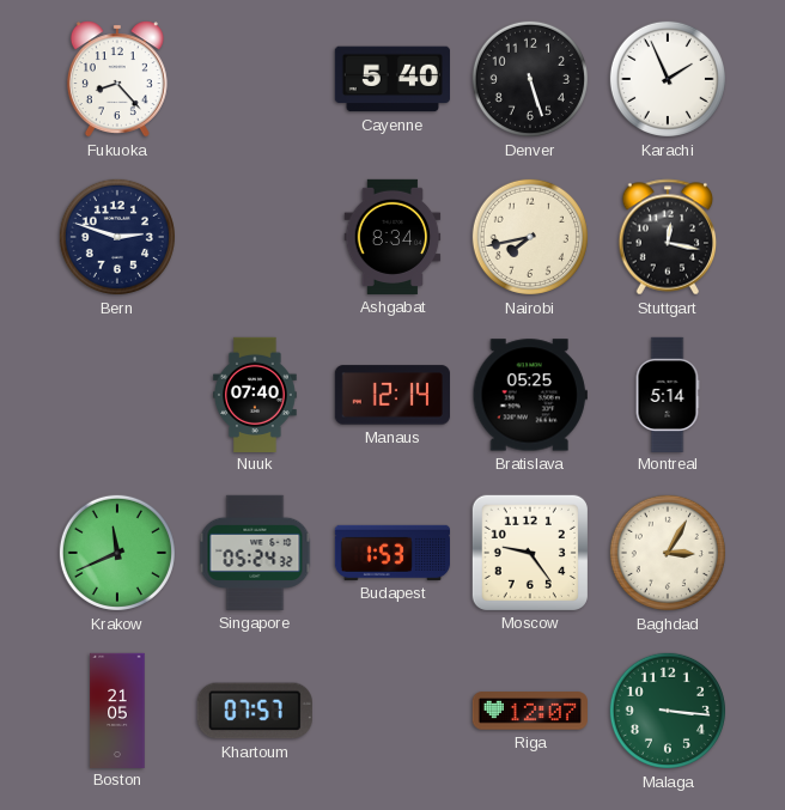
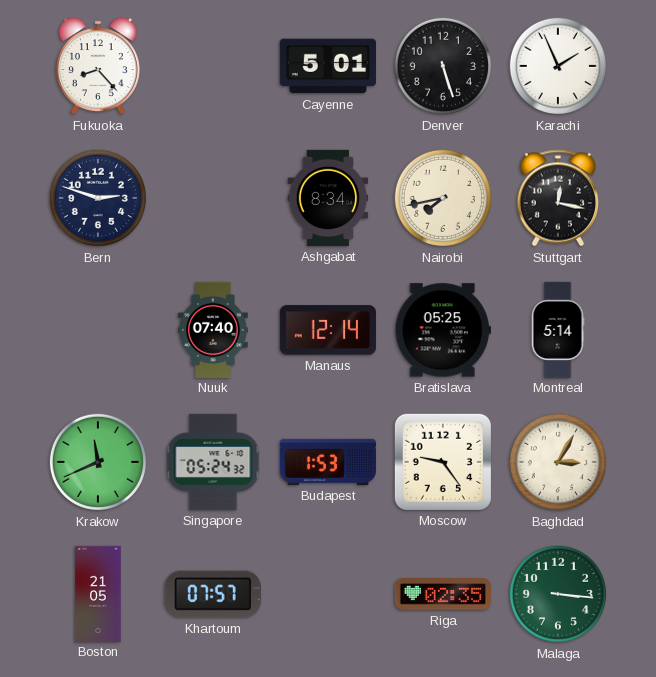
Cayenne: 5:40 -> 5:01 (328, 66)
Riga: 12:07 -> 02:35 (443, 594)
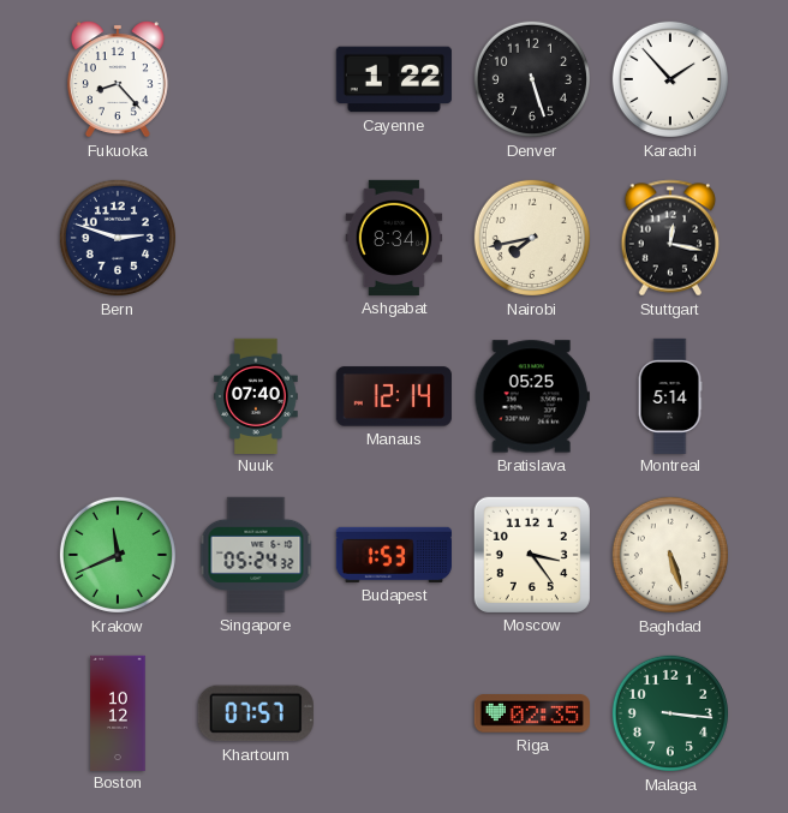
Cayenne: 5:01 -> 1:22 (394, 79)
Karachi: 1:56 -> 1:53 (670, 79)
Moscow: 9:24 -> 3:24 (532, 555)
Baghdad: 3:05 -> 5:27 (670, 555)
Boston: 21:05 -> 10:12 (118, 712)
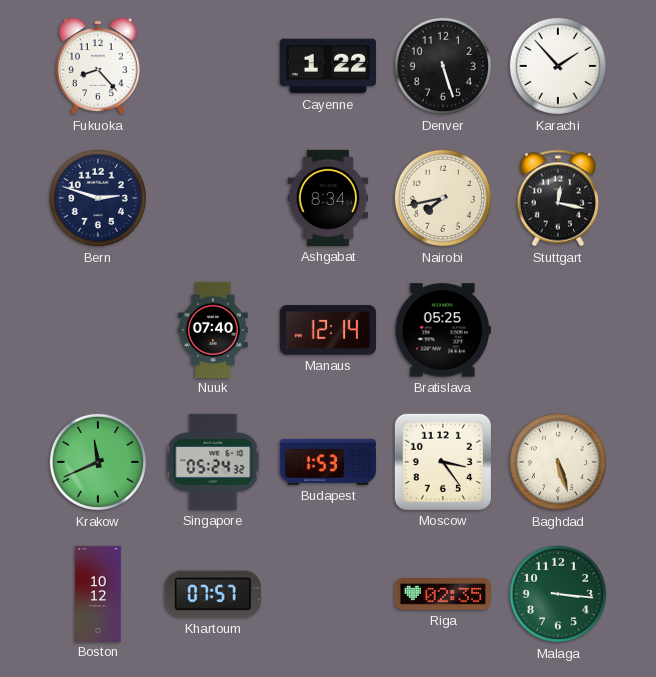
Montreal: 5:14 -> none (670, 395)
